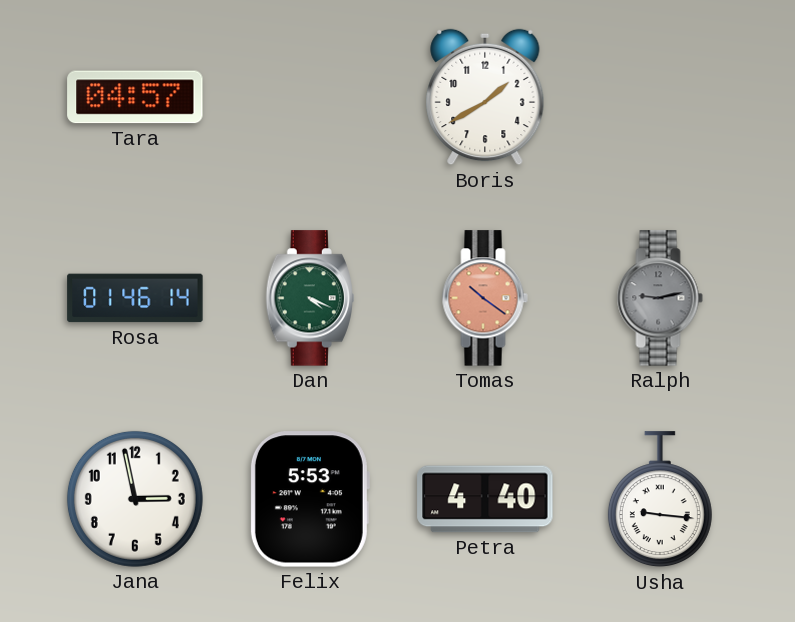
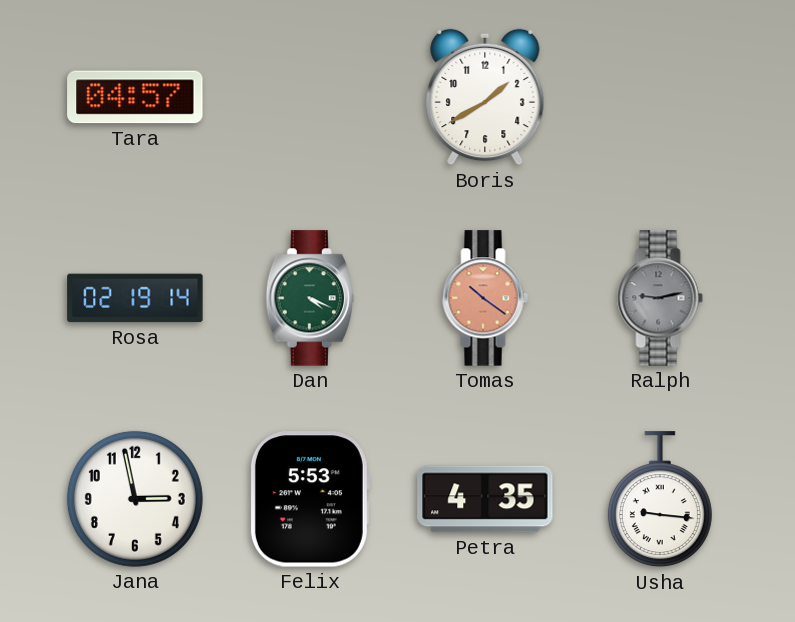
Rosa: 01:46 -> 02:19 (135, 298)
Petra: 4:40 -> 4:35 (485, 499)
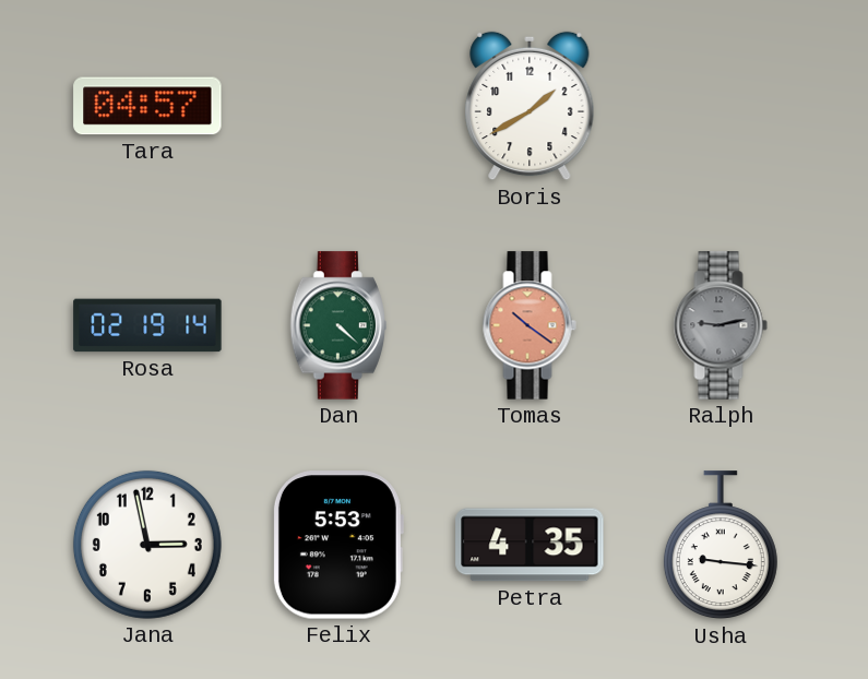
Dan: 4:19 -> 4:22 (337, 325)
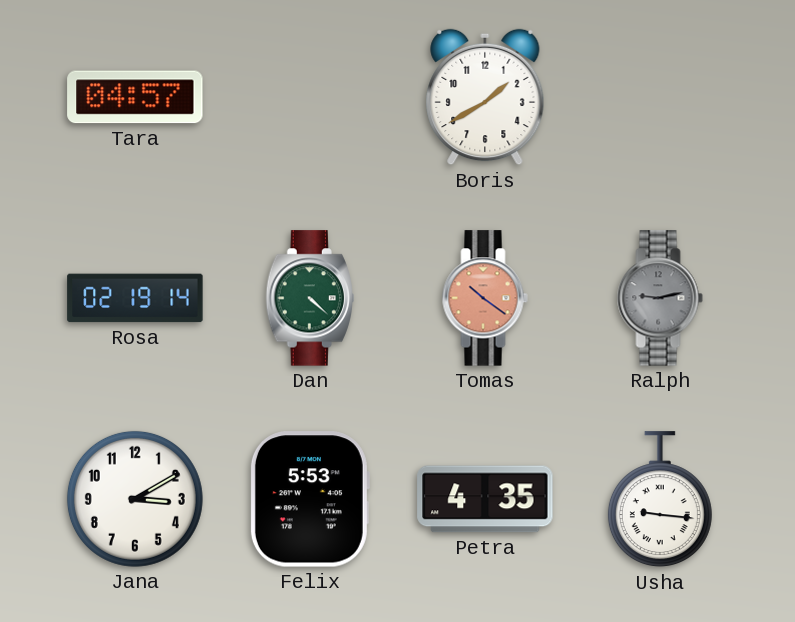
Jana: 2:58 -> 3:10 (135, 499)
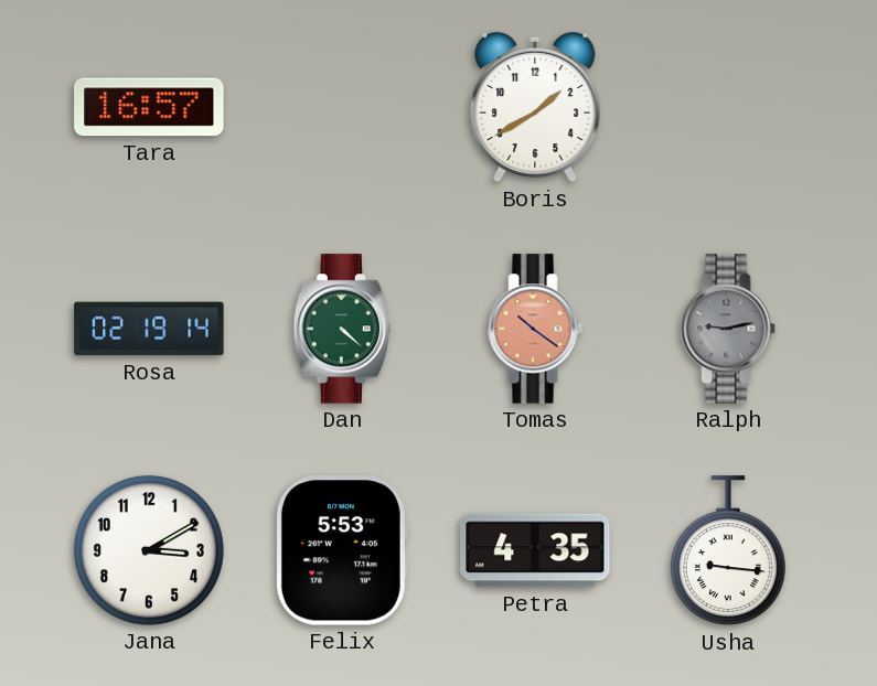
Tara: 04:57 -> 16:57 (149, 107)
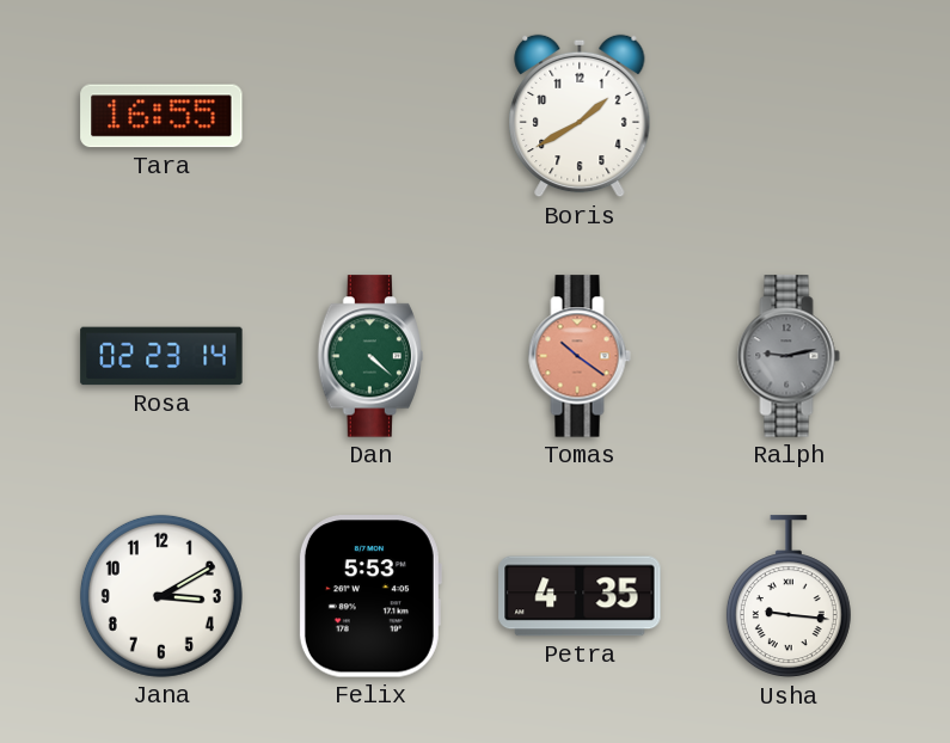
Tara: 16:57 -> 16:55 (161, 116)
Rosa: 02:19 -> 02:23 (161, 356)
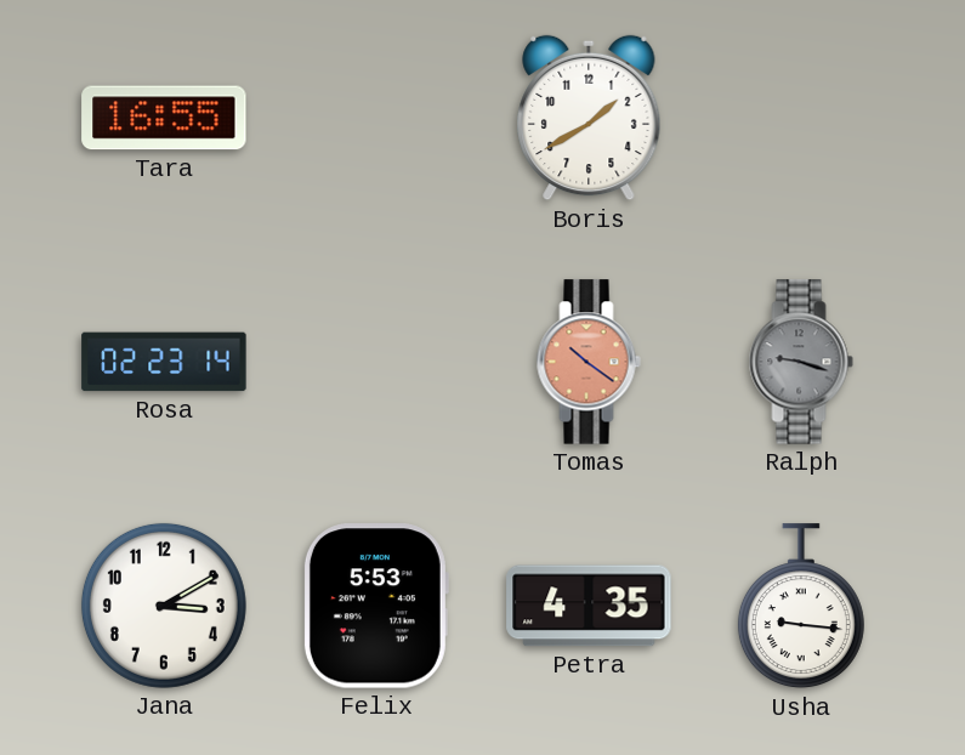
Dan: 4:22 -> none (369, 356)
Ralph: 9:13 -> 9:18 (801, 362)
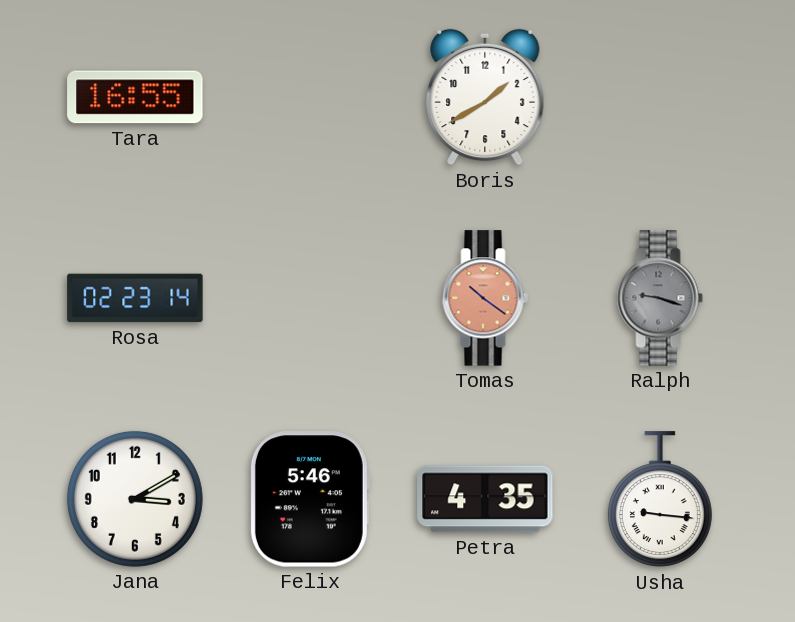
Felix: 5:53 -> 5:46 (309, 499)
